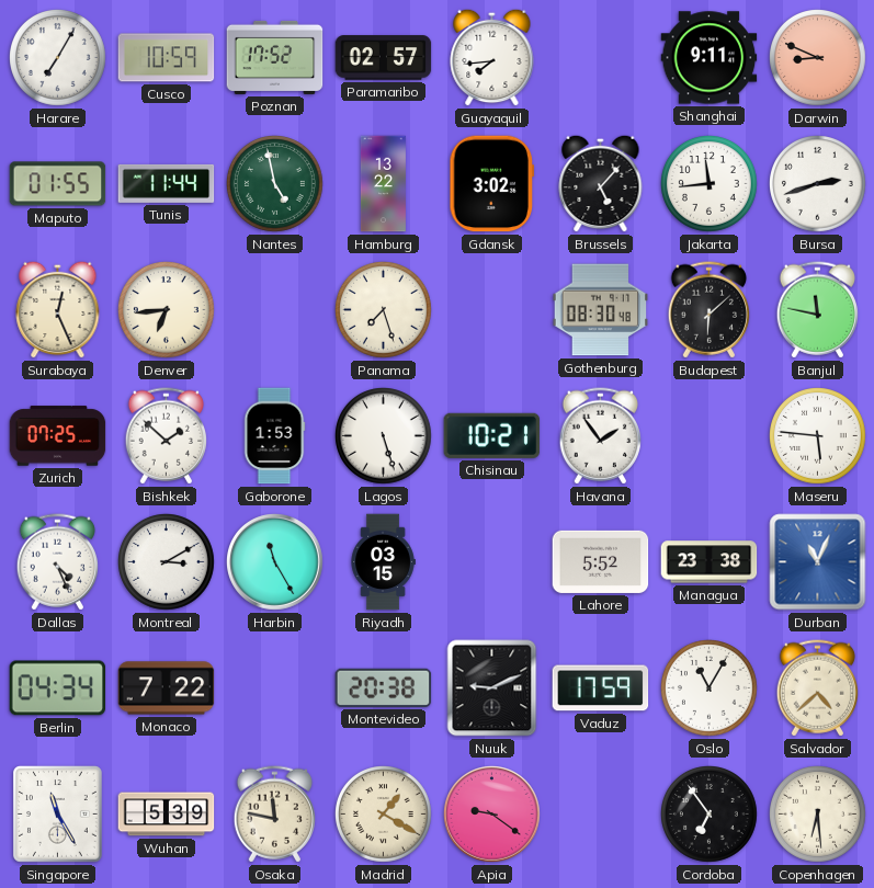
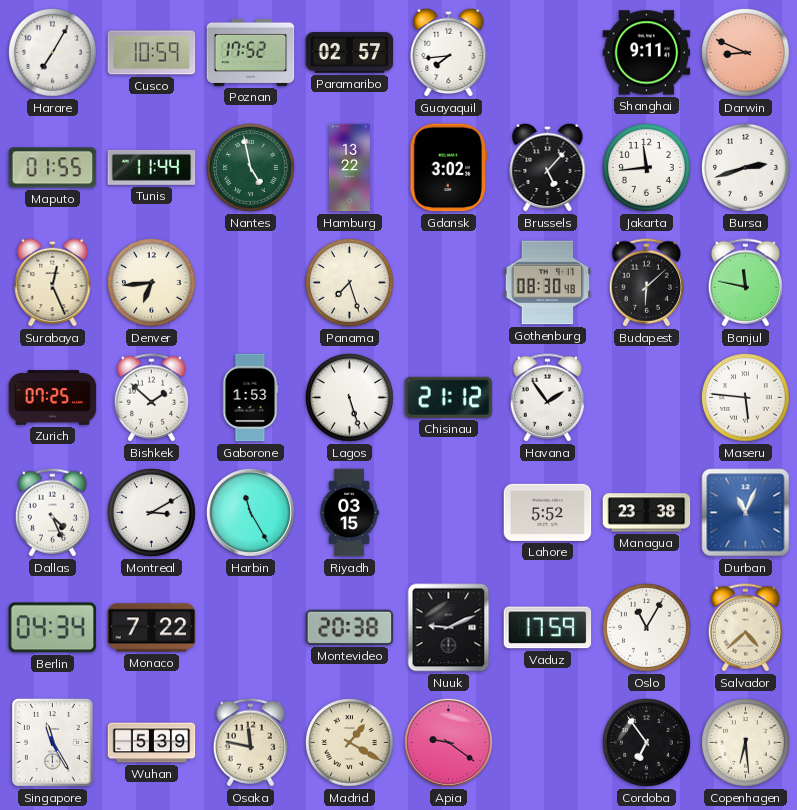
Chisinau: 10:21 -> 21:12 (449, 397)
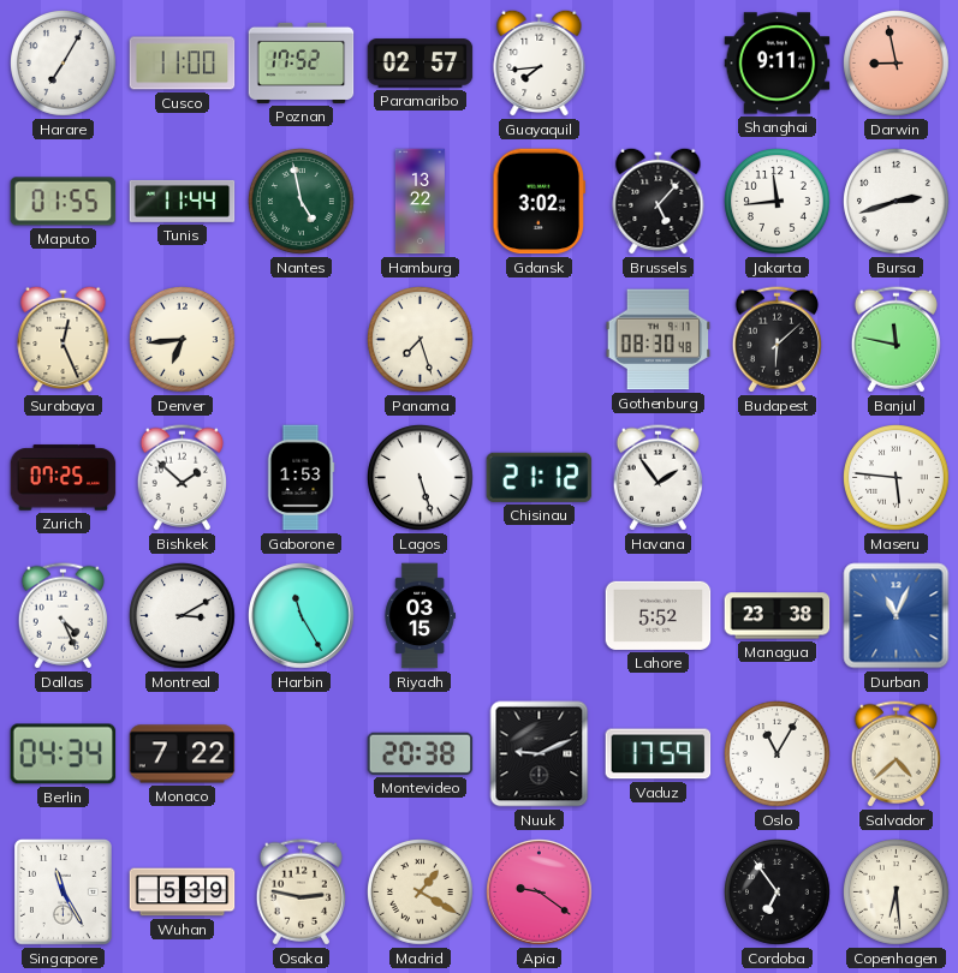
Cusco: 10:59 -> 11:00 (183, 64)
Darwin: 8:49 -> 8:58 (897, 64)
Osaka: 11:47 -> 2:47 (301, 893)
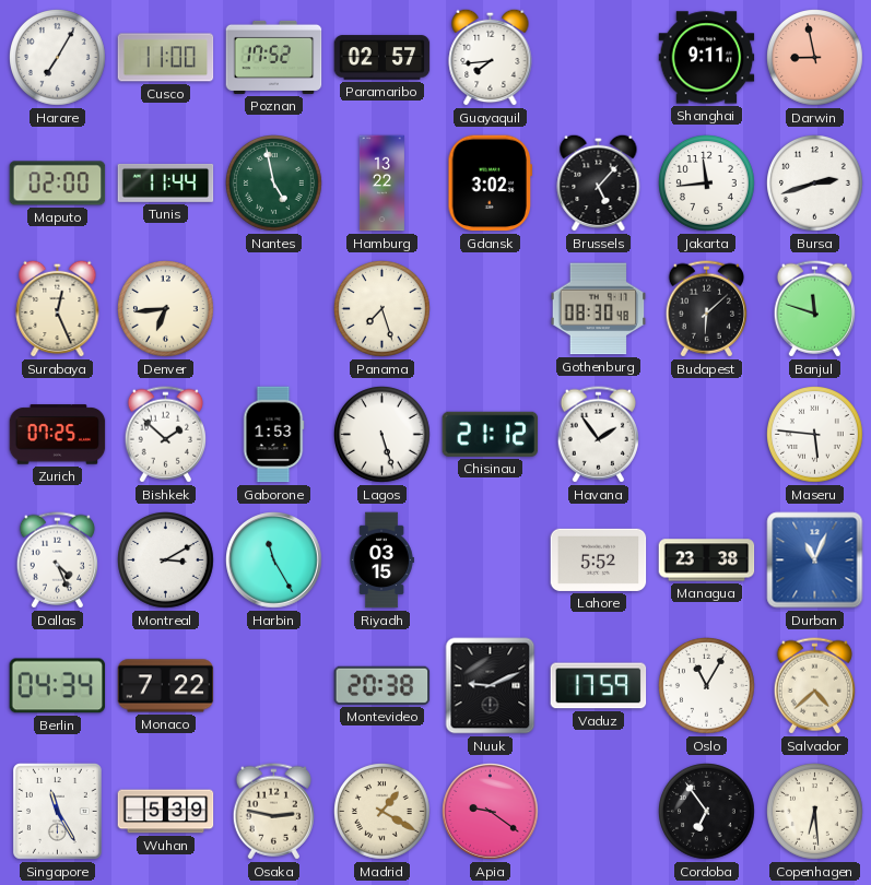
Maputo: 01:55 -> 02:00 (58, 184)
Banjul: 11:47 -> 11:48 (814, 309)
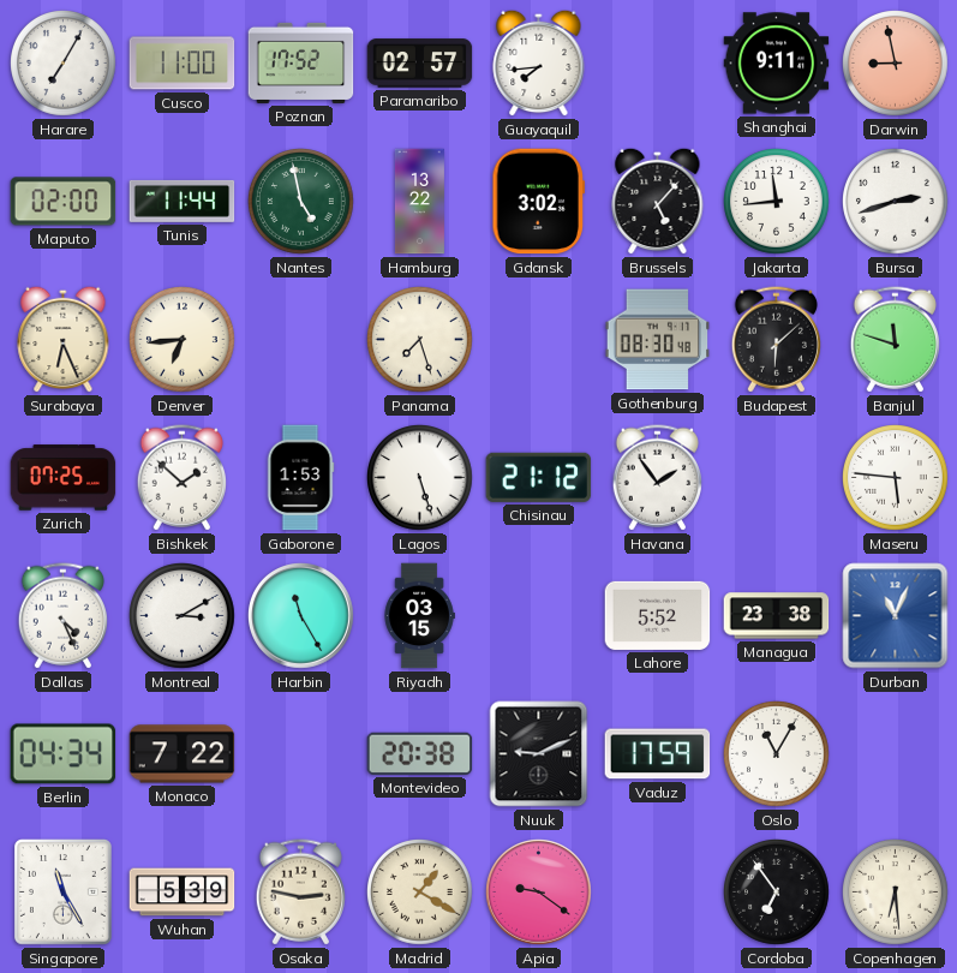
Surabaya: 12:26 -> 6:26 (64, 339)
Salvador: 4:38 -> none (814, 686)
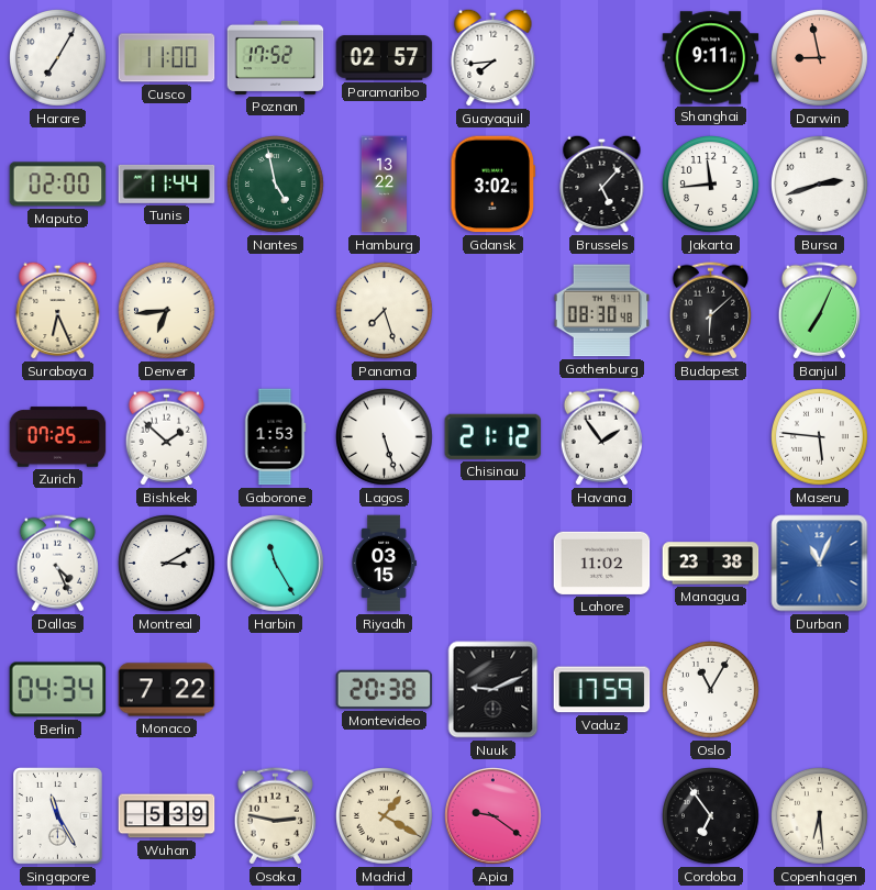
Banjul: 11:48 -> 7:04 (819, 311)
Lahore: 5:52 -> 11:02 (602, 563)
